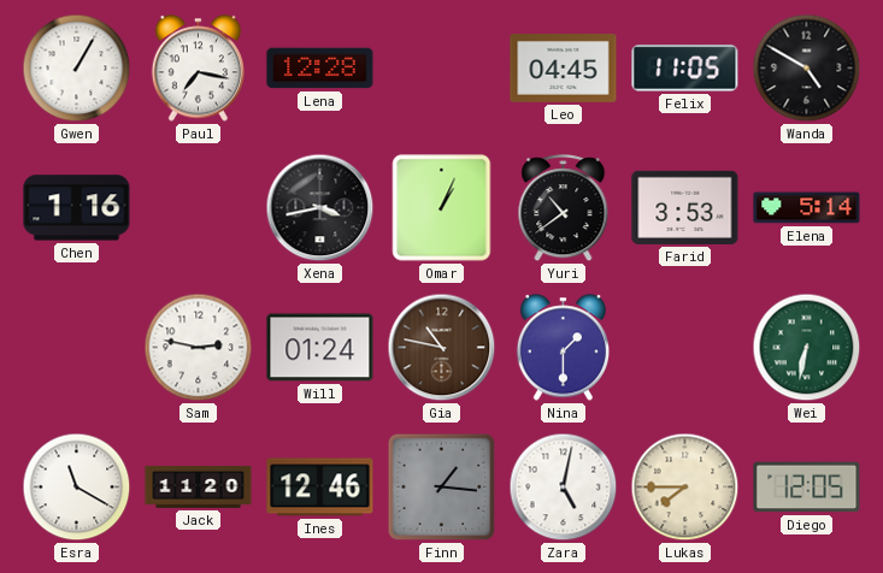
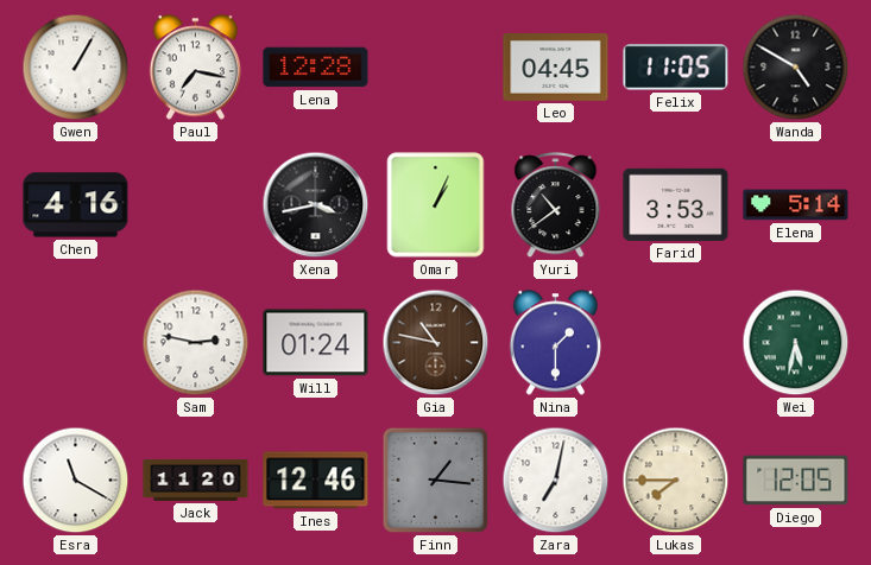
Chen: 1:16 -> 4:16 (76, 205)
Wei: 6:32 -> 5:32 (796, 343)
Zara: 5:02 -> 7:02 (556, 481)
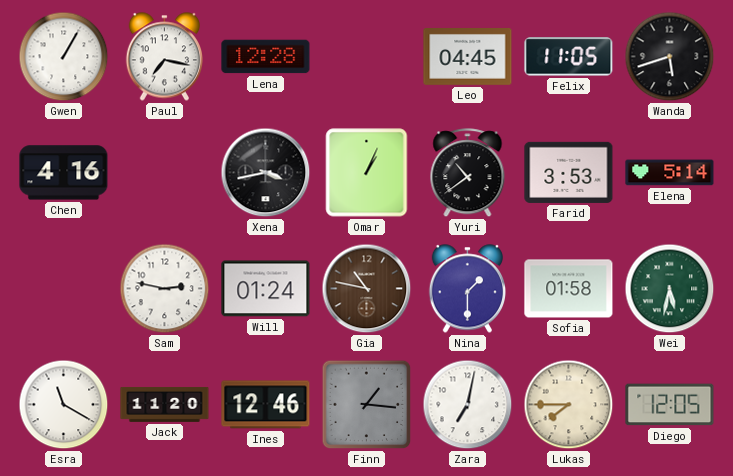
Wanda: 4:50 -> 5:42 (670, 57)
Sofia: none -> 01:58 (569, 289)
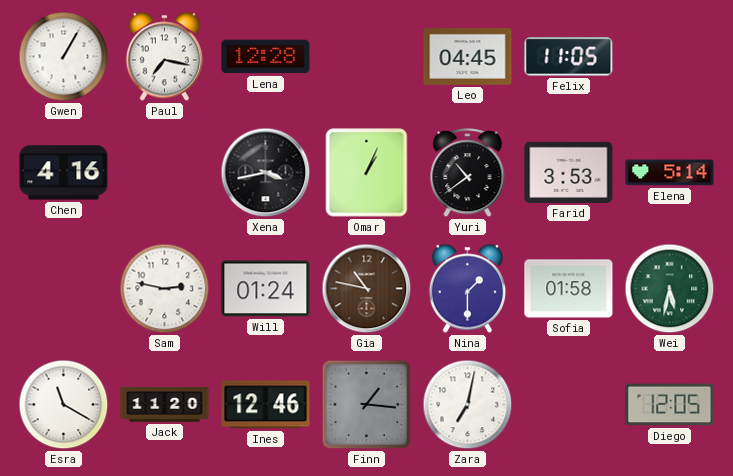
Wanda: 5:42 -> none (670, 57)
Lukas: 7:45 -> none (569, 405)
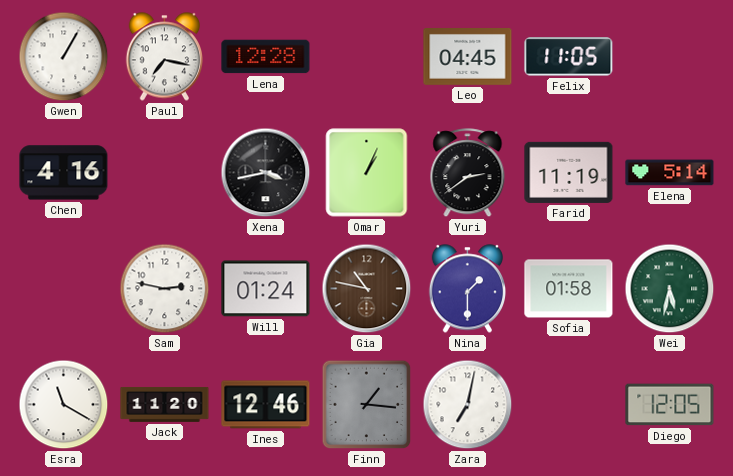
Yuri: 10:39 -> 2:39 (468, 173)
Farid: 3:53 -> 11:19 (569, 172)
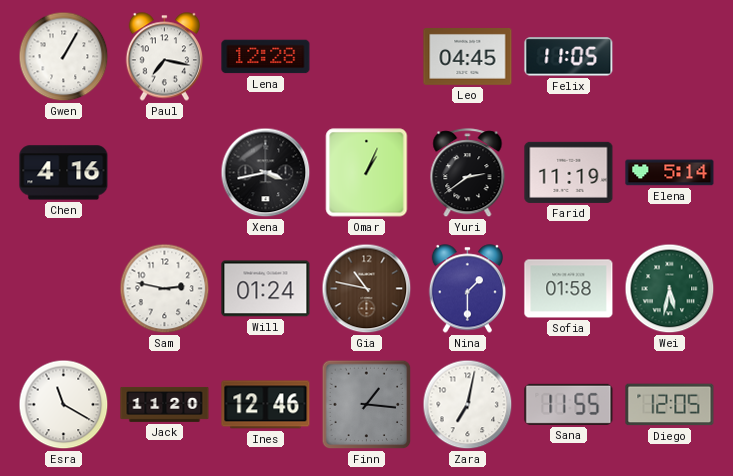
Sana: none -> 11:55 (569, 404)
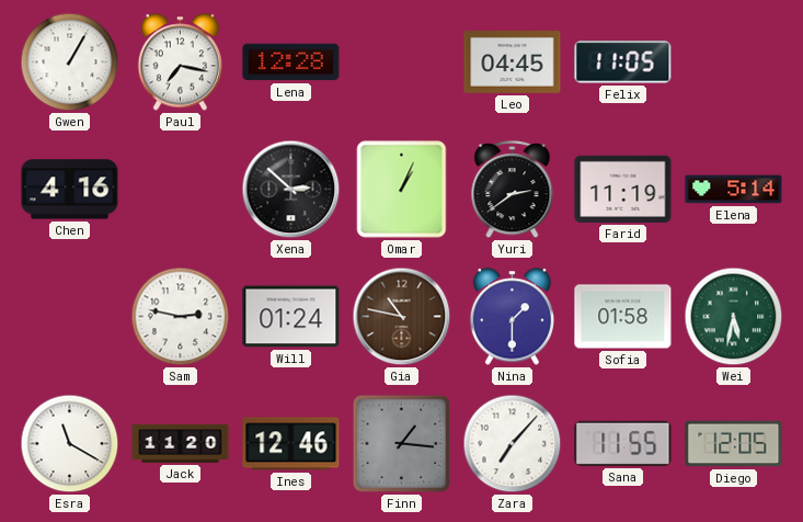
Xena: 3:43 -> 2:52 (291, 190)
Zara: 7:02 -> 7:07 (513, 444)
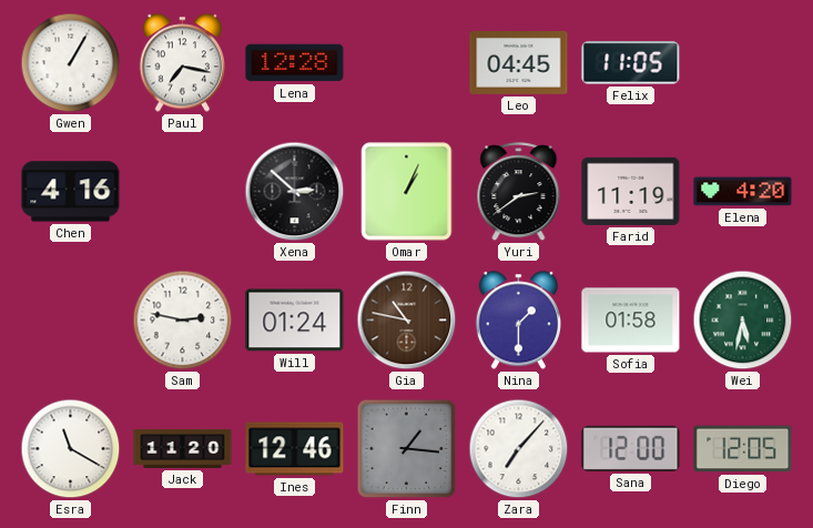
Elena: 5:14 -> 4:20 (743, 192)
Sana: 11:55 -> 12:00 (631, 448)
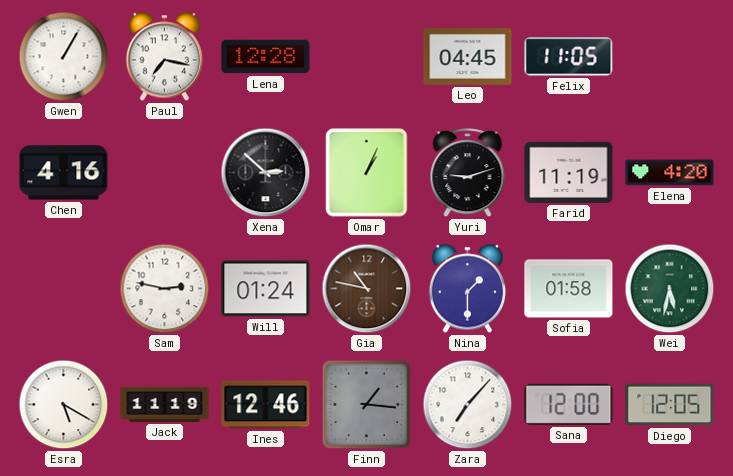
Yuri: 2:39 -> 9:12 (468, 173)
Esra: 11:20 -> 5:20 (64, 405)
Jack: 11:20 -> 11:19 (165, 404)
